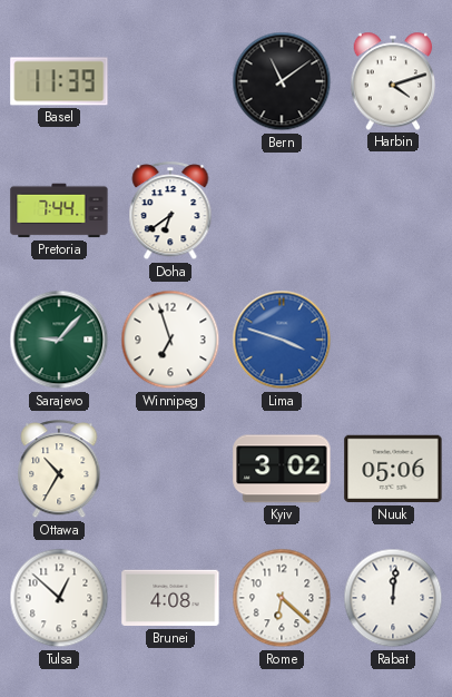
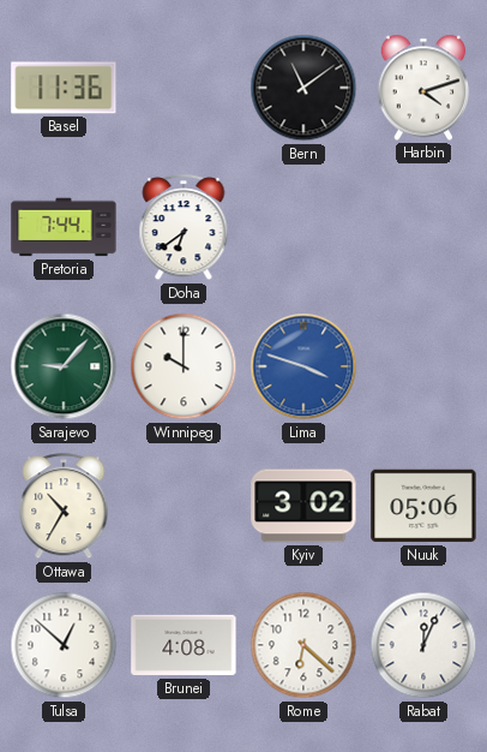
Basel: 11:39 -> 11:36 (64, 88)
Winnipeg: 6:57 -> 10:00 (184, 366)
Rabat: 12:01 -> 12:04 (423, 645)
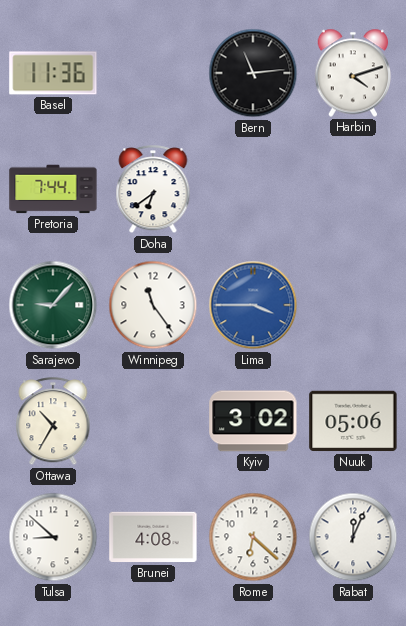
Bern: 11:09 -> 11:14 (253, 73)
Winnipeg: 10:00 -> 11:24 (153, 305)
Lima: 3:48 -> 3:45 (253, 305)
Tulsa: 12:52 -> 8:52 (53, 537)
